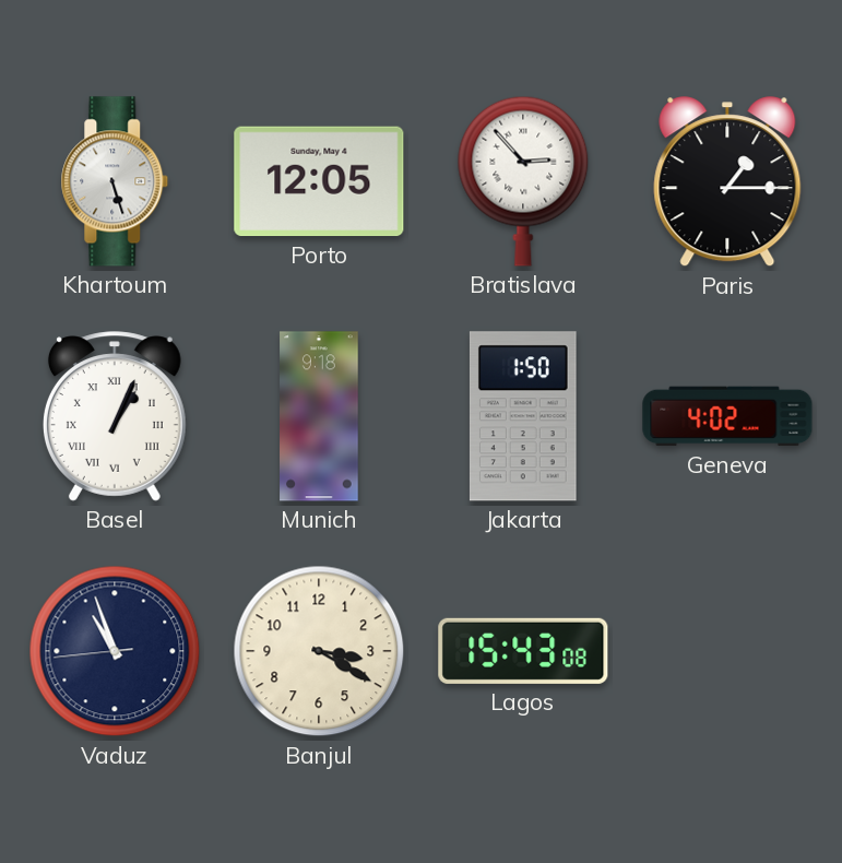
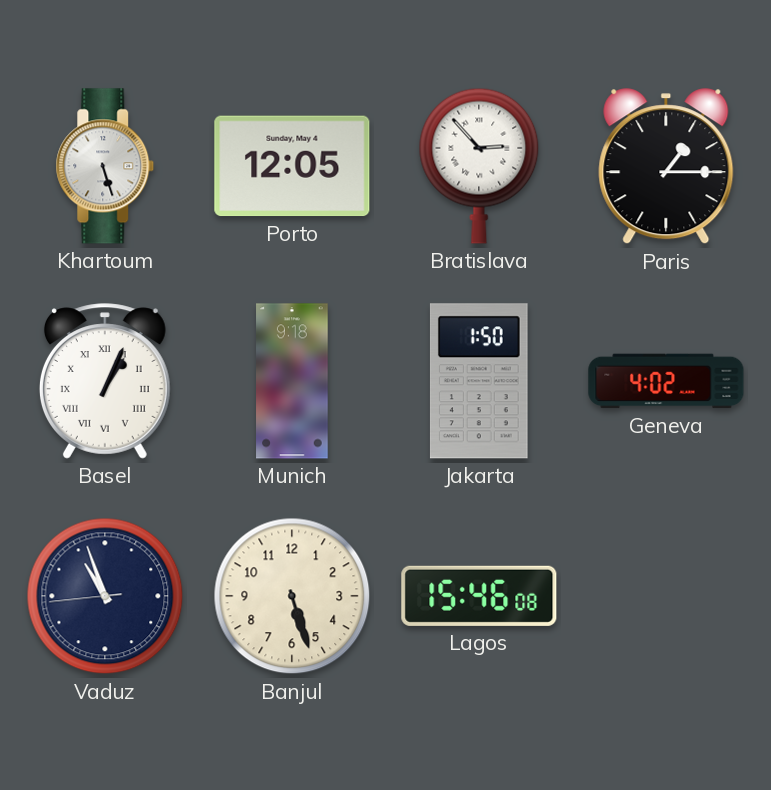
Banjul: 3:20 -> 5:27 (292, 596)
Lagos: 15:43 -> 15:46 (479, 596)
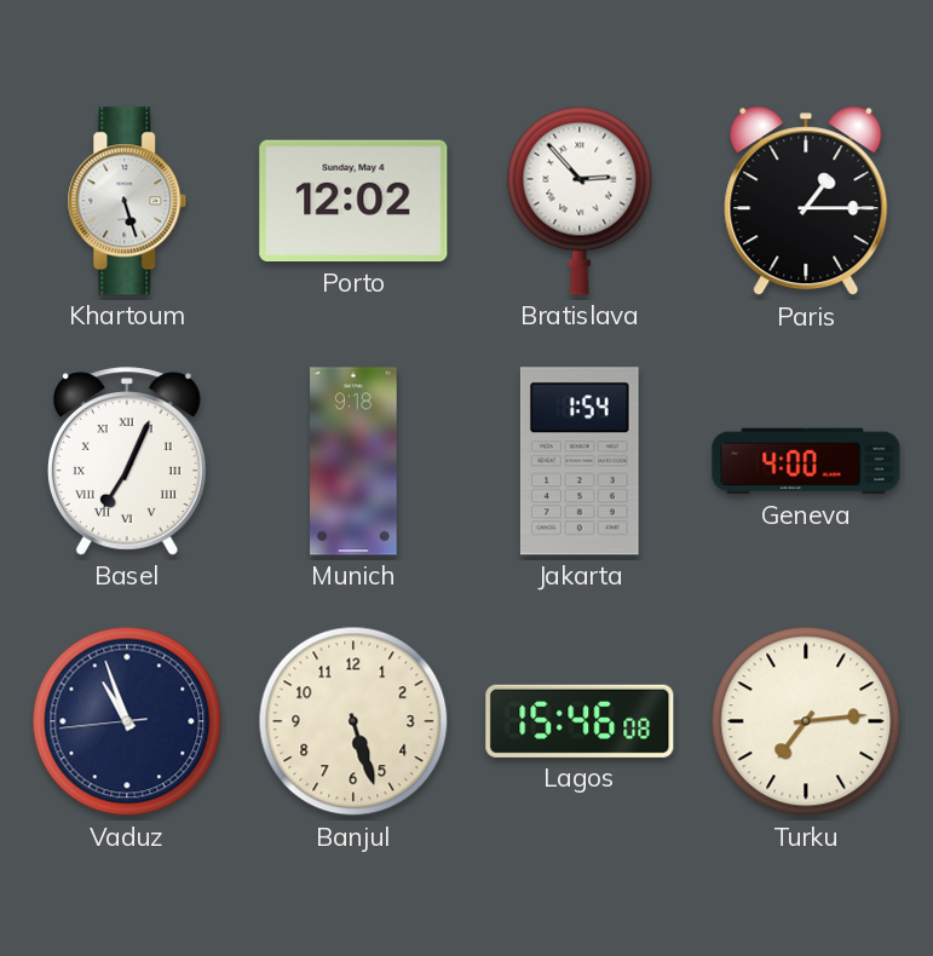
Porto: 12:05 -> 12:02 (353, 201)
Basel: 1:04 -> 7:04 (127, 461)
Jakarta: 1:50 -> 1:54 (580, 461)
Geneva: 4:02 -> 4:00 (806, 461)
Turku: none -> 7:14 (806, 721)
